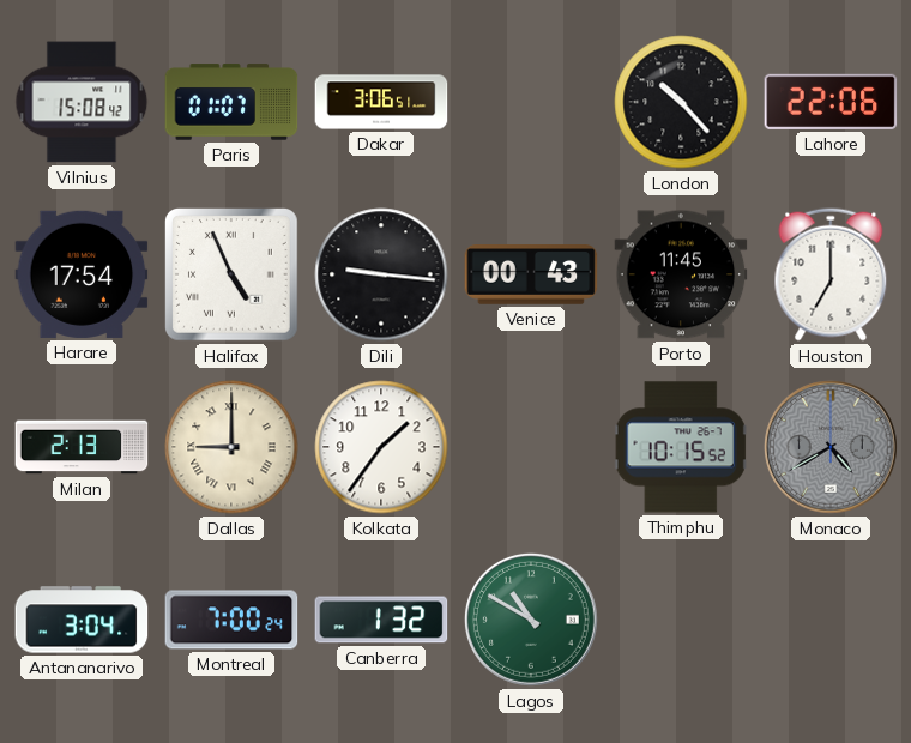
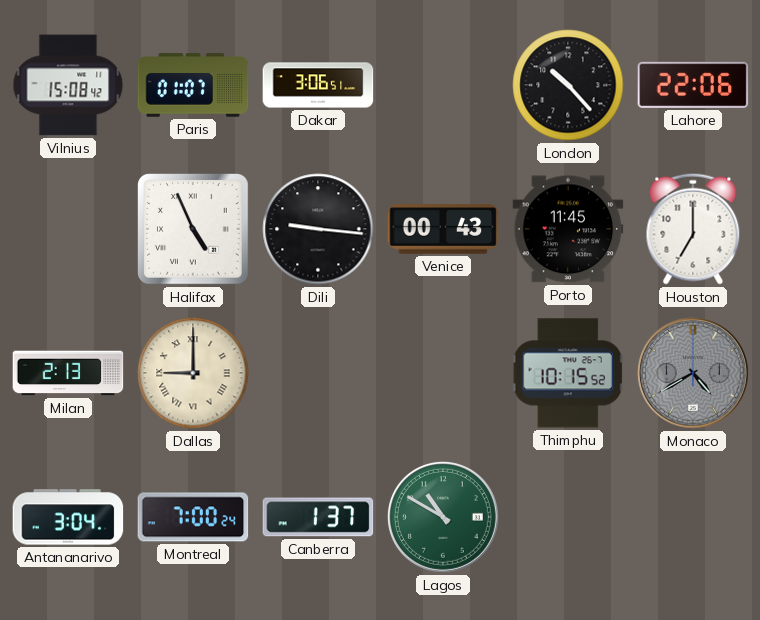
Harare: 17:54 -> none (82, 274)
Kolkata: 1:36 -> none (381, 447)
Canberra: 1:32 -> 1:37 (318, 517)
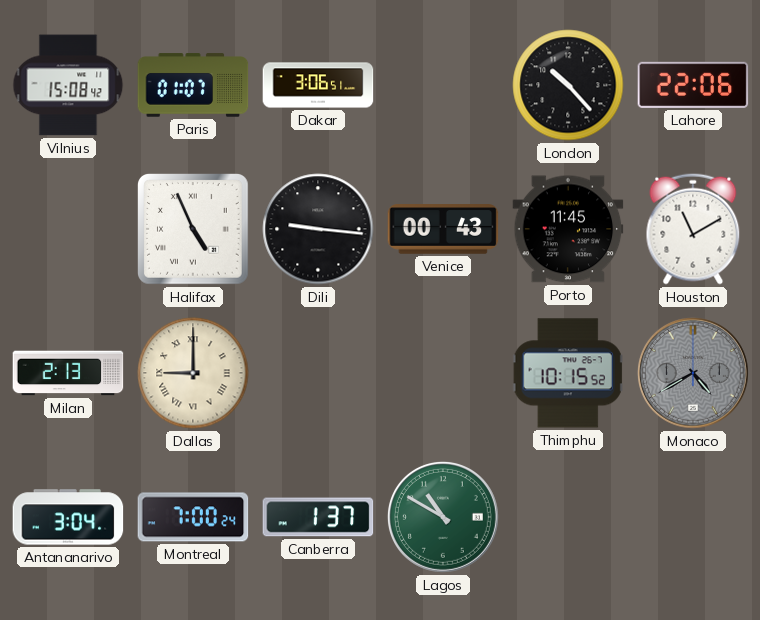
Houston: 7:00 -> 11:10 (693, 229)
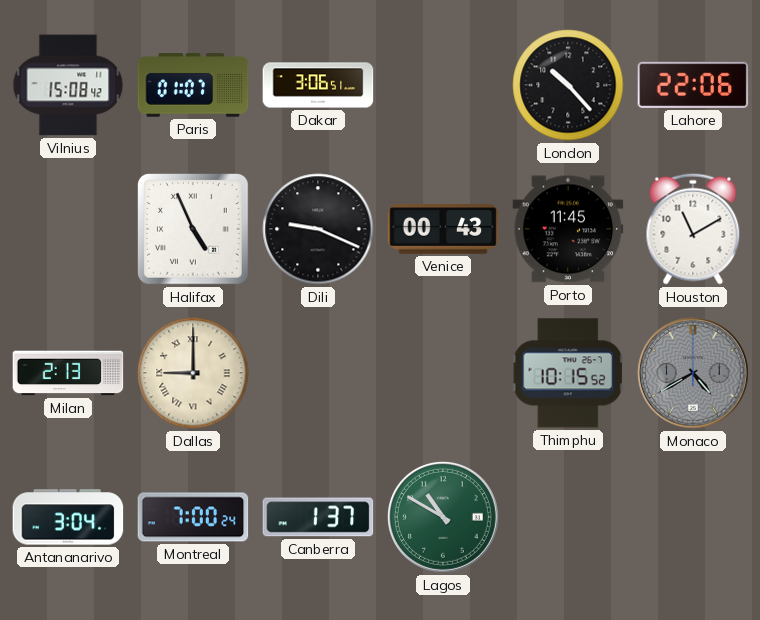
Dili: 9:16 -> 9:19 (318, 229)
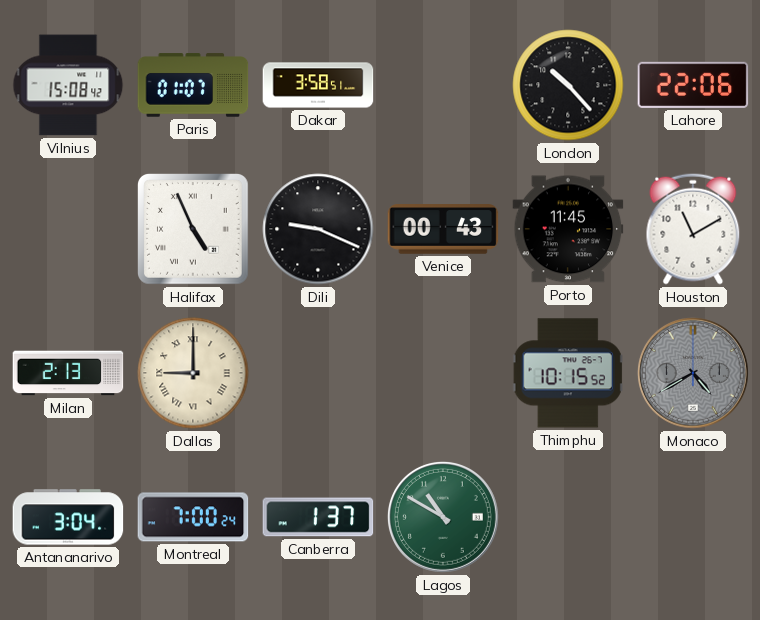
Dakar: 3:06 -> 3:58 (318, 85)
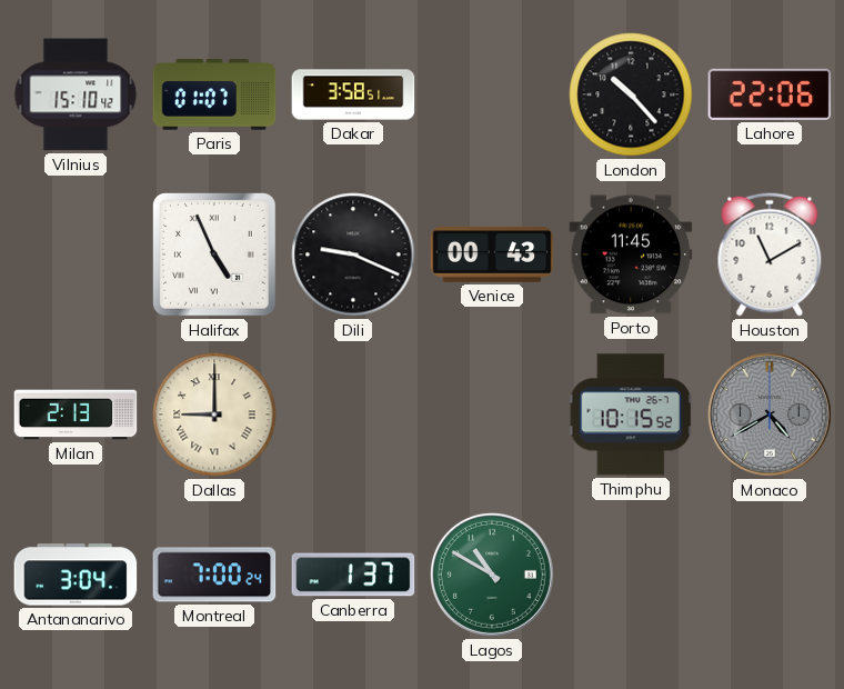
Vilnius: 15:08 -> 15:10 (76, 94)
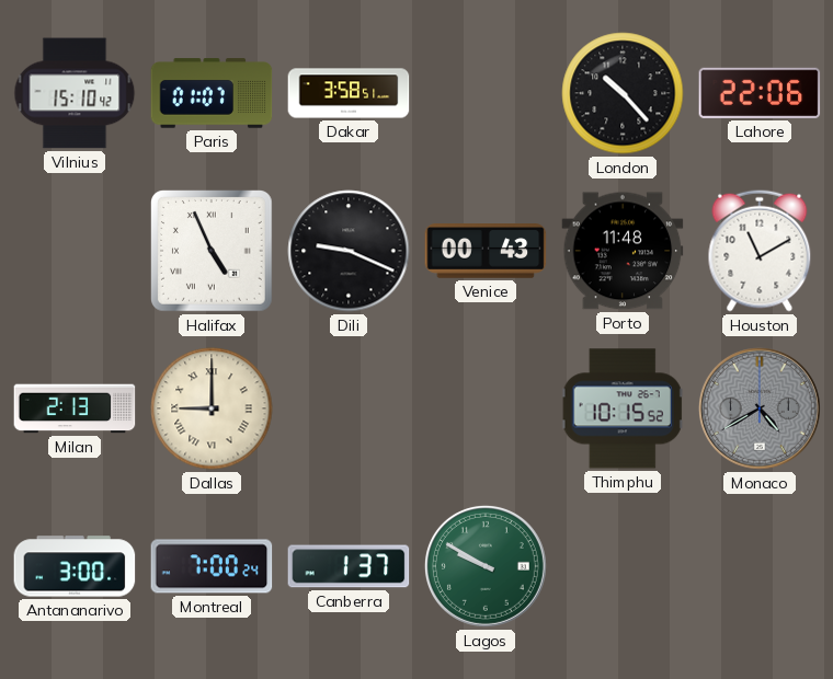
Porto: 11:45 -> 11:48 (623, 251)
Antananarivo: 3:04 -> 3:00 (75, 566)
Lagos: 10:50 -> 9:50 (486, 566)
